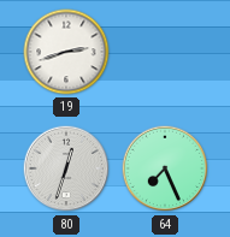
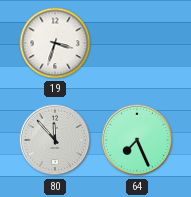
19: 2:42 -> 3:33 (55, 43)
80: 12:33 -> 11:53 (55, 140)
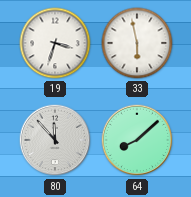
33: none -> 5:58 (137, 43)
64: 7:26 -> 8:08 (137, 140)
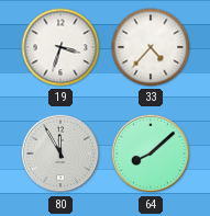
33: 5:58 -> 4:37 (151, 47)
80: 11:53 -> 11:55 (60, 154)
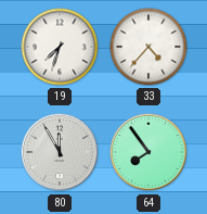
19: 3:33 -> 7:33 (60, 47)
64: 8:08 -> 7:54 (148, 152)
